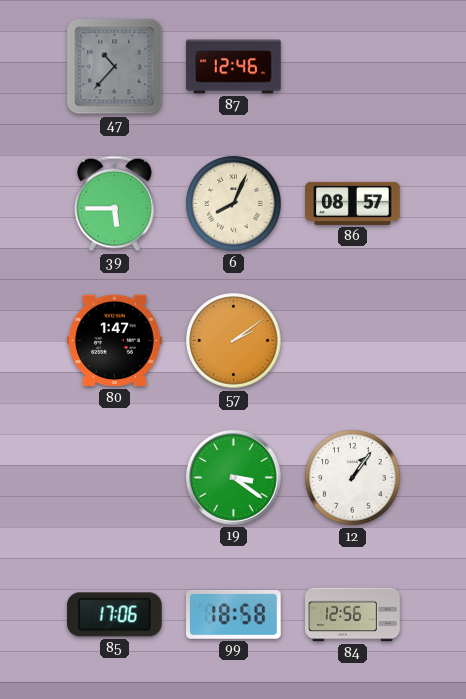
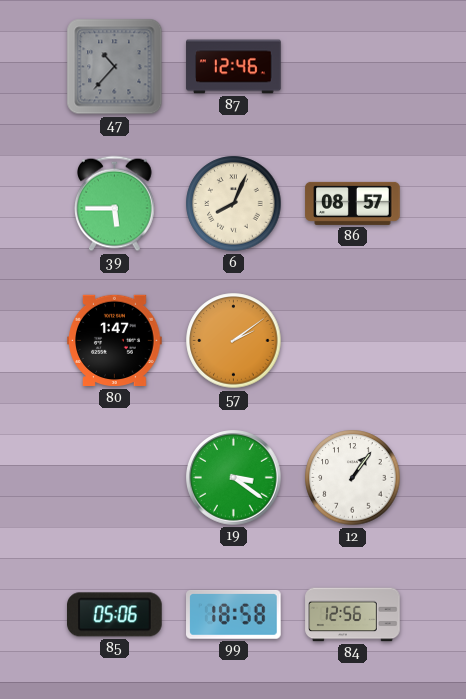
85: 17:06 -> 05:06 (115, 615)
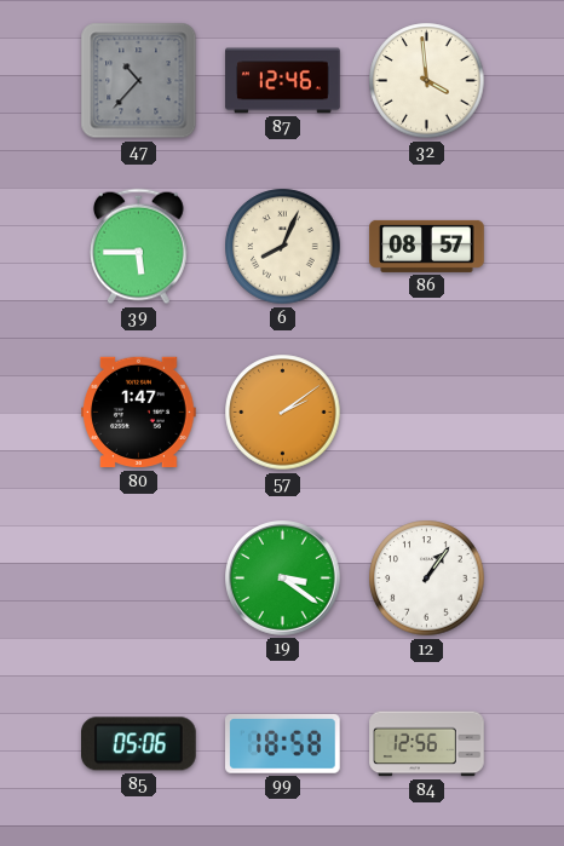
32: none -> 3:59 (427, 81)
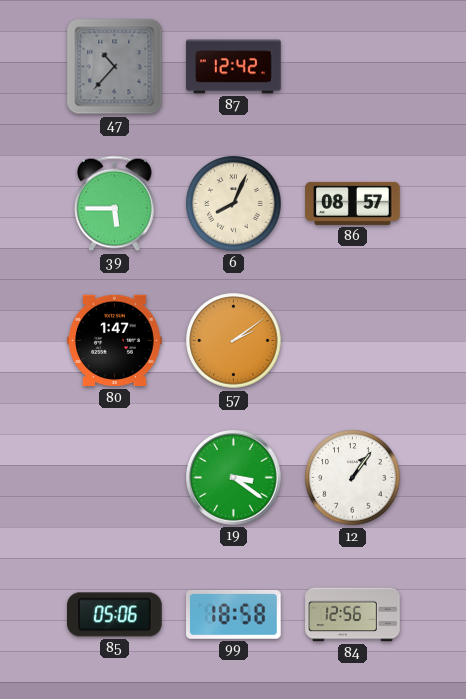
87: 12:46 -> 12:42 (234, 67)
32: 3:59 -> none (427, 81)
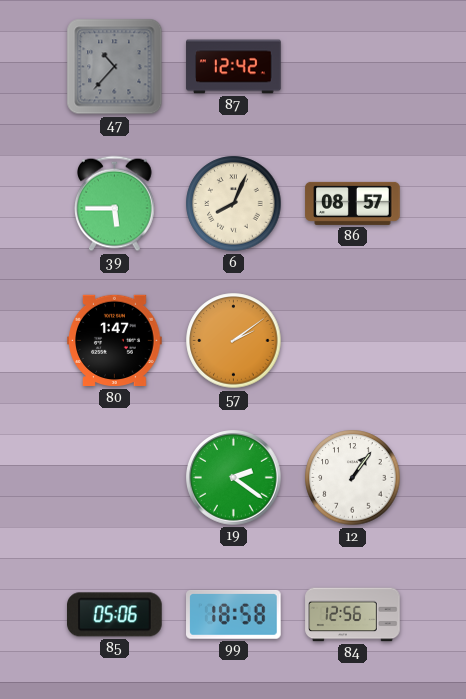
19: 3:21 -> 2:21 (234, 478)
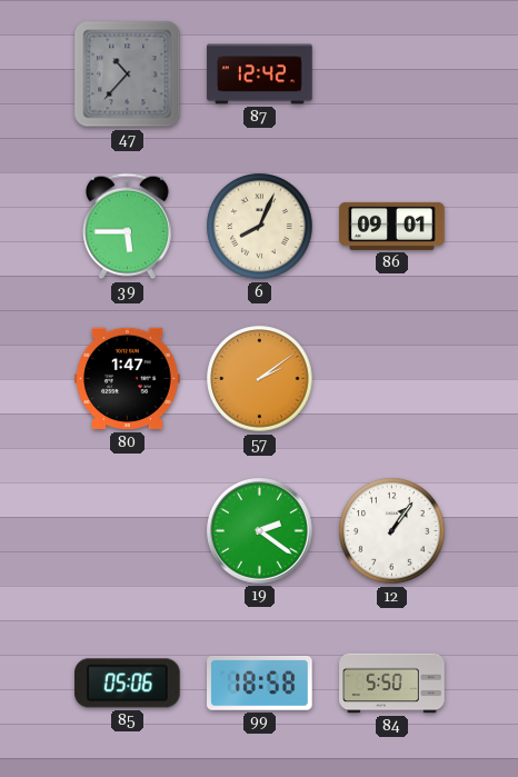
86: 08:57 -> 09:01 (392, 226)
84: 12:56 -> 5:50 (392, 684)
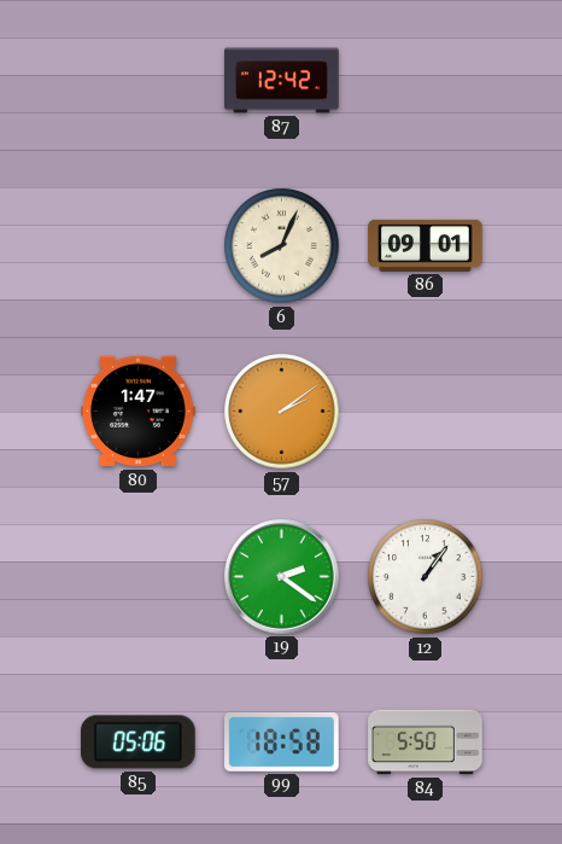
47: 10:37 -> none (128, 74)
39: 5:45 -> none (128, 227)
